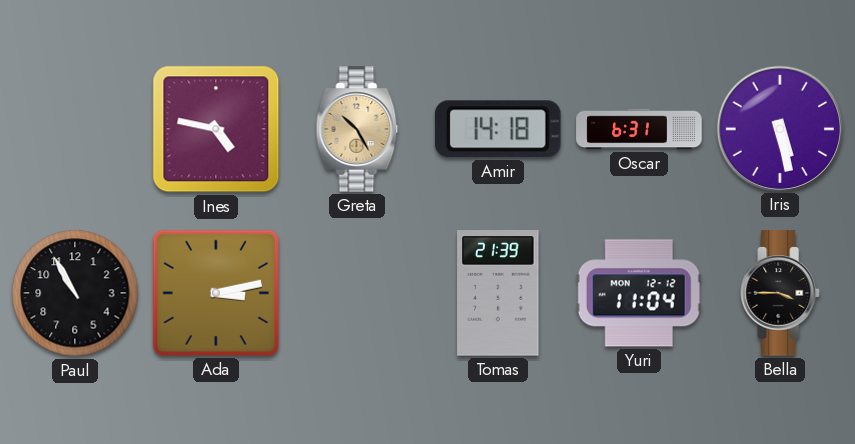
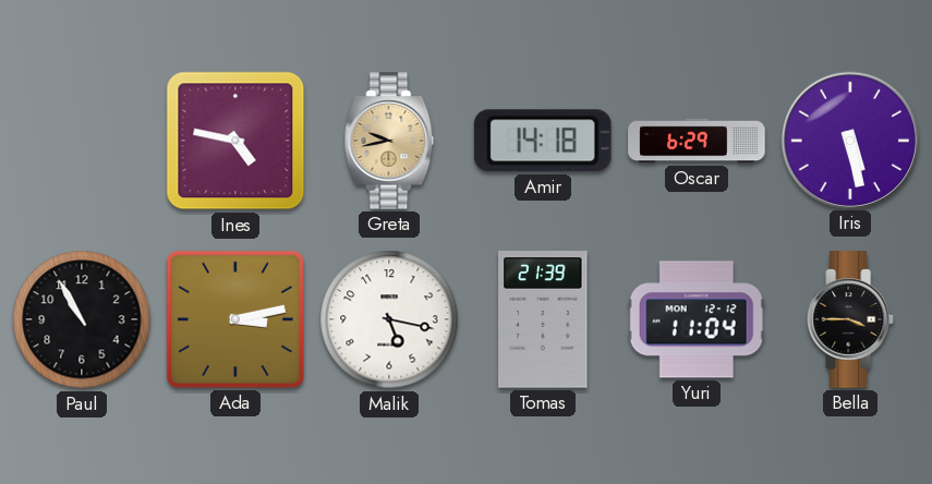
Greta: 10:25 -> 9:43 (389, 141)
Oscar: 6:31 -> 6:29 (697, 141)
Malik: none -> 5:17 (389, 319)
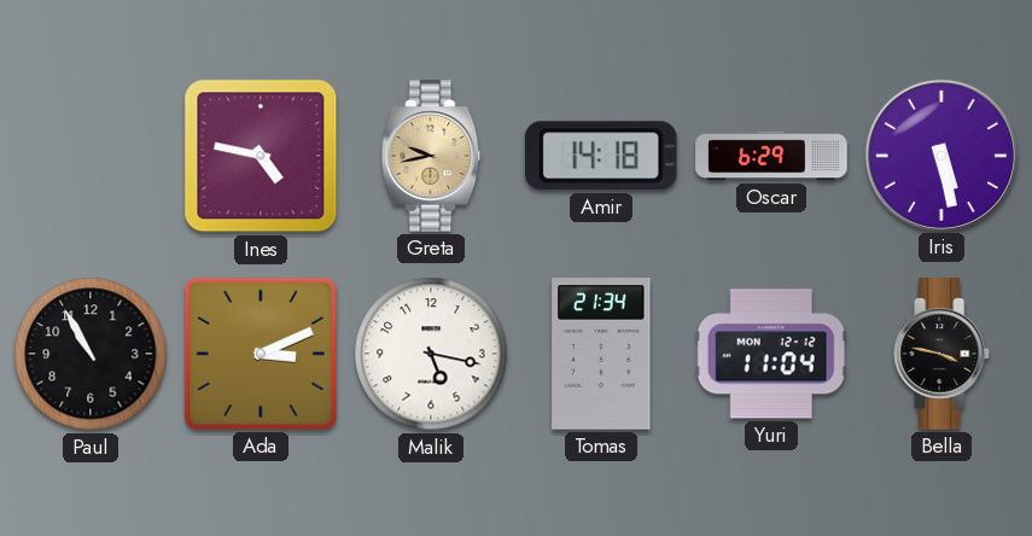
Ada: 3:13 -> 3:11 (261, 354)
Tomas: 21:39 -> 21:34 (601, 354)
Bella: 3:45 -> 3:47 (943, 354)
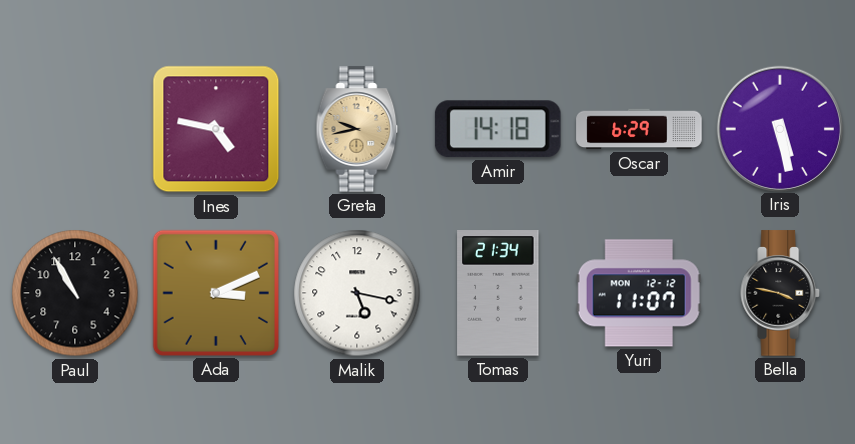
Yuri: 11:04 -> 11:07 (639, 293)
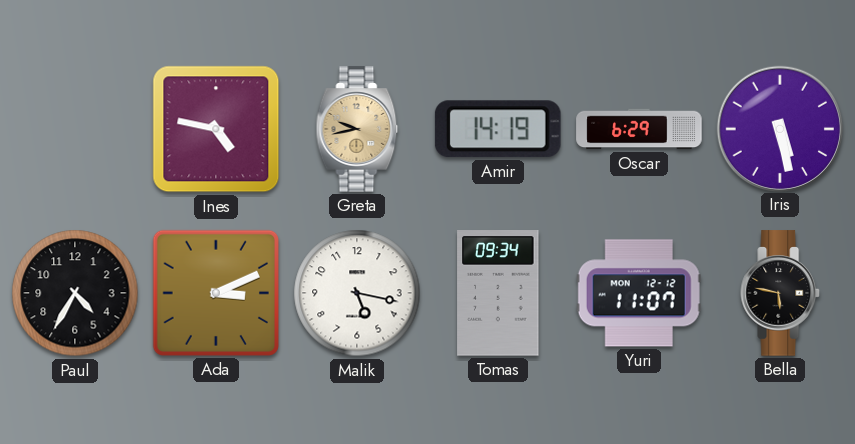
Amir: 14:18 -> 14:19 (498, 129)
Paul: 10:55 -> 4:35 (75, 293)
Tomas: 21:34 -> 09:34 (498, 293)
Bella: 3:47 -> 5:47 (781, 293)
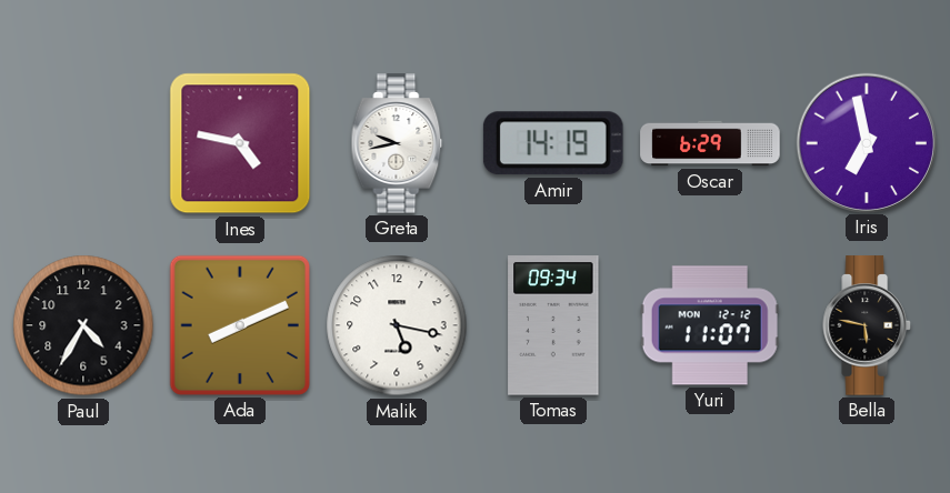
Greta dial: champagne -> white (397, 143)
Iris: 5:28 -> 6:58 (866, 142)
Ada: 3:11 -> 8:11 (240, 325)
